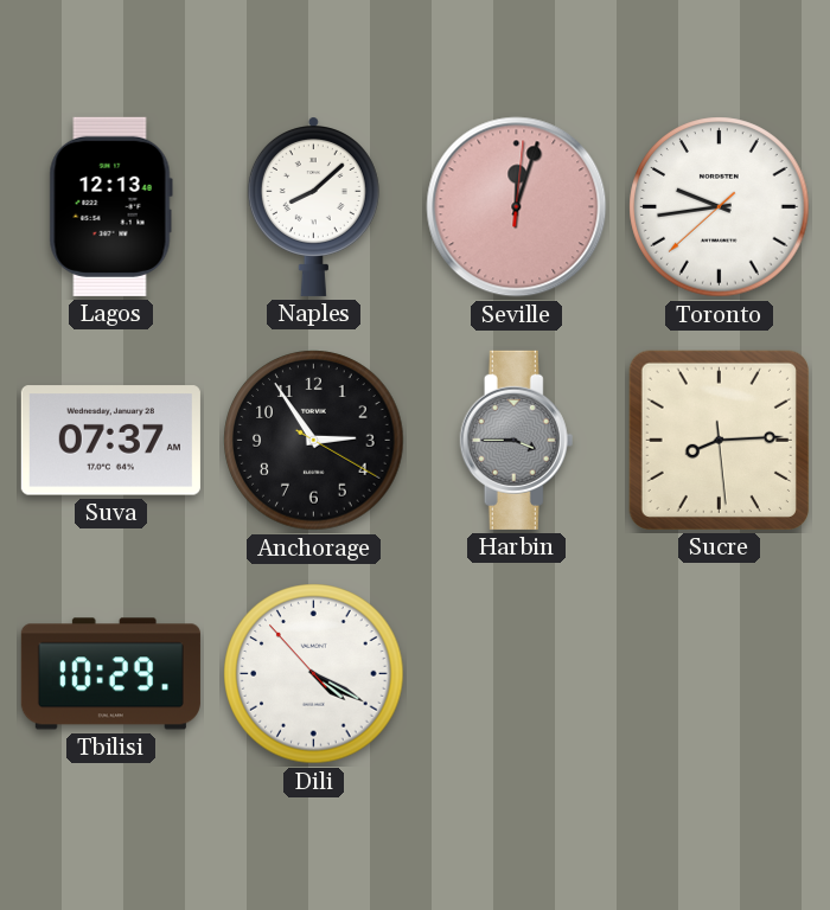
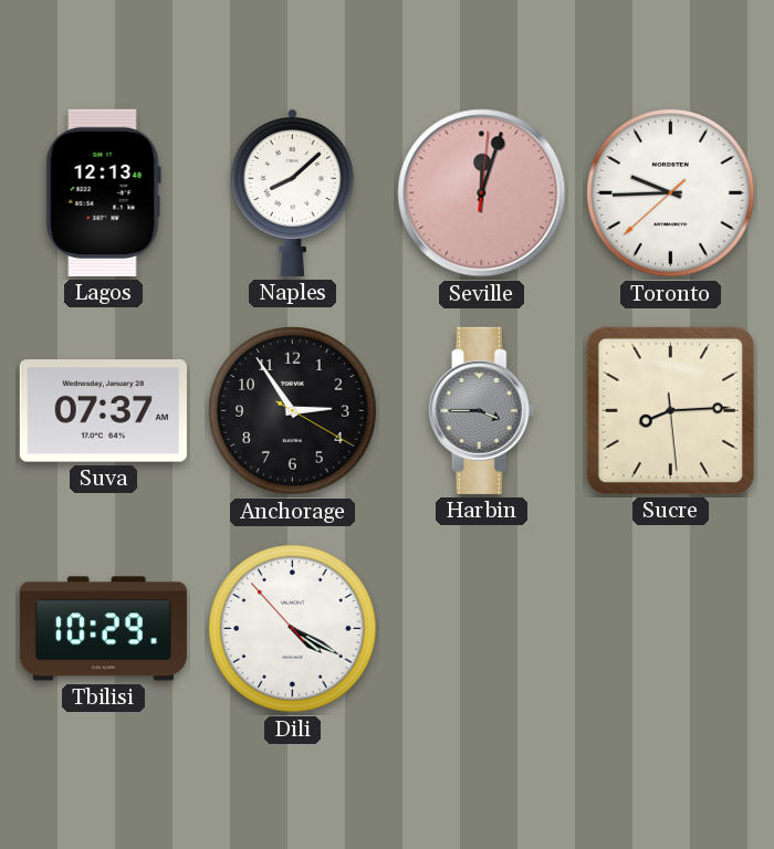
Toronto: 9:43 -> 9:44 (671, 193)
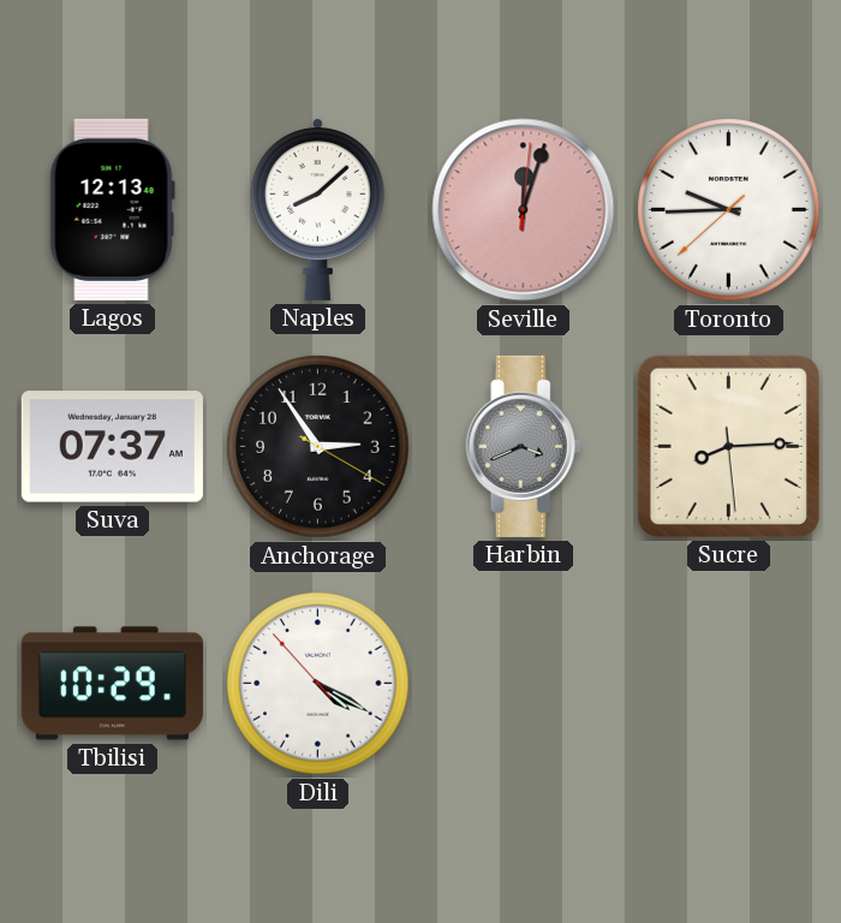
Harbin: 3:45 -> 3:41 (524, 446)
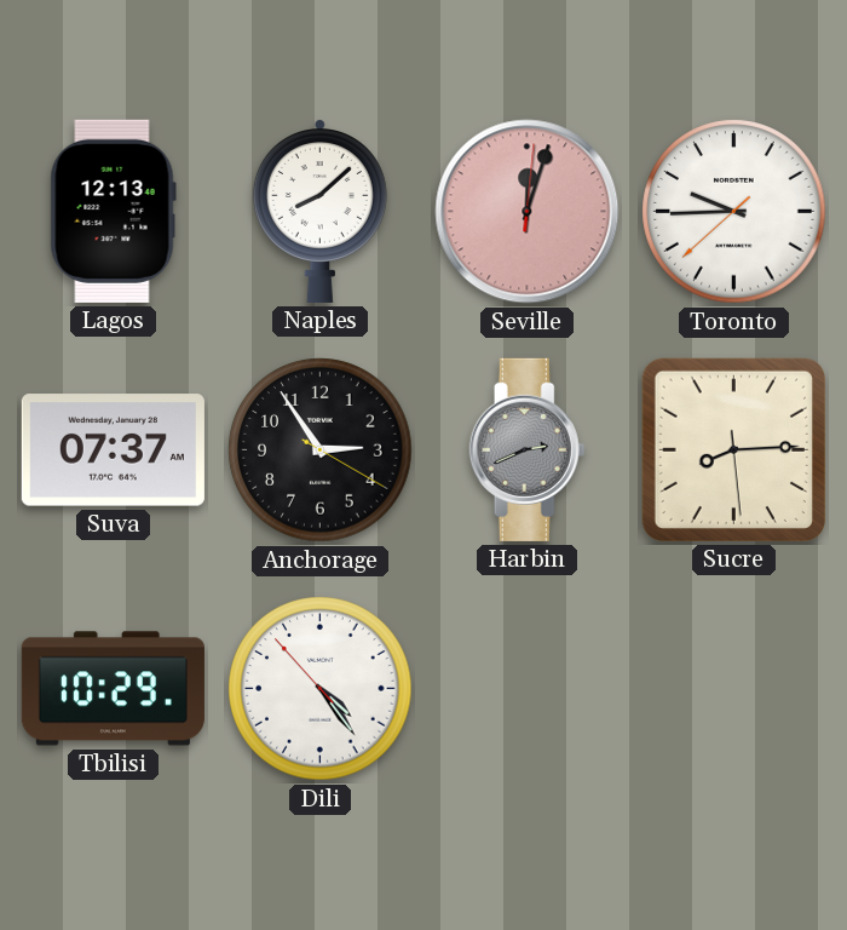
Harbin: 3:41 -> 2:41 (528, 449)
Dili: 4:19 -> 4:23 (321, 689)
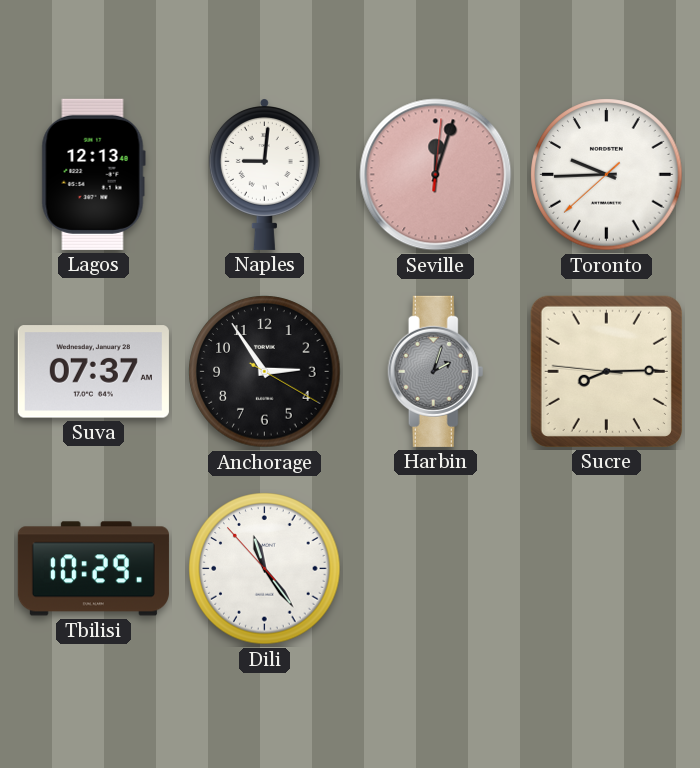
Naples: 8:08 -> 9:01 (264, 175)
Harbin: 2:41 -> 2:03 (436, 371)
Sucre: 8:14:29 -> 8:14:46 (606, 371)
Dili: 4:23 -> 11:23 (265, 569)
